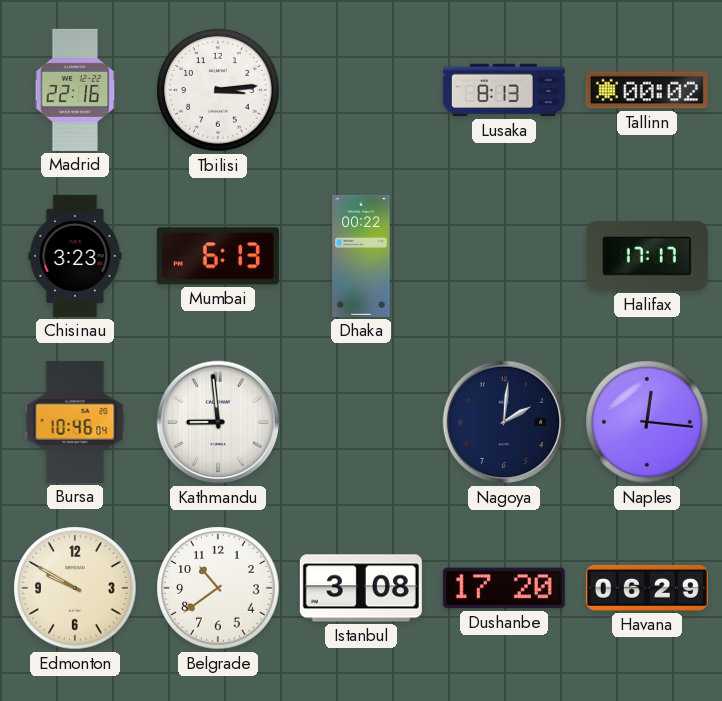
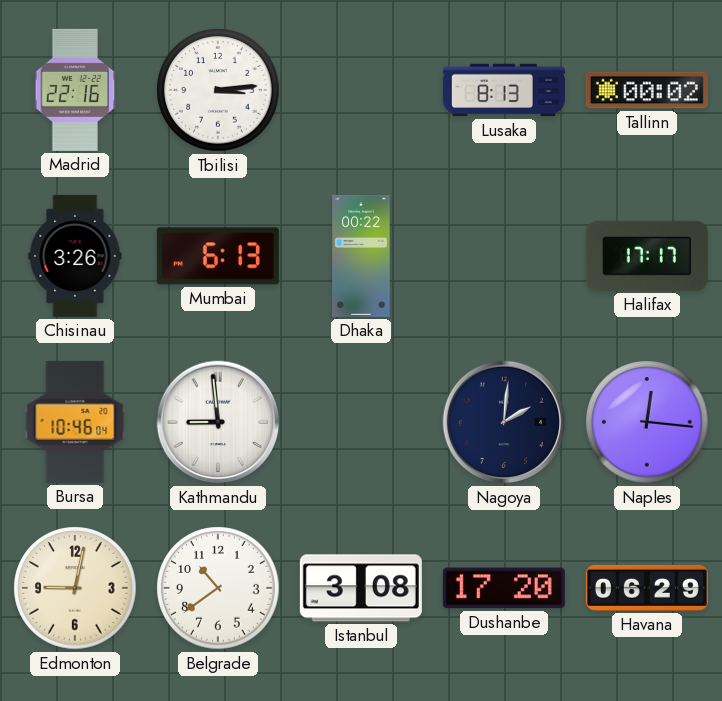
Chisinau: 3:23 -> 3:26 (75, 256)
Edmonton: 9:50 -> 9:02 (75, 588)
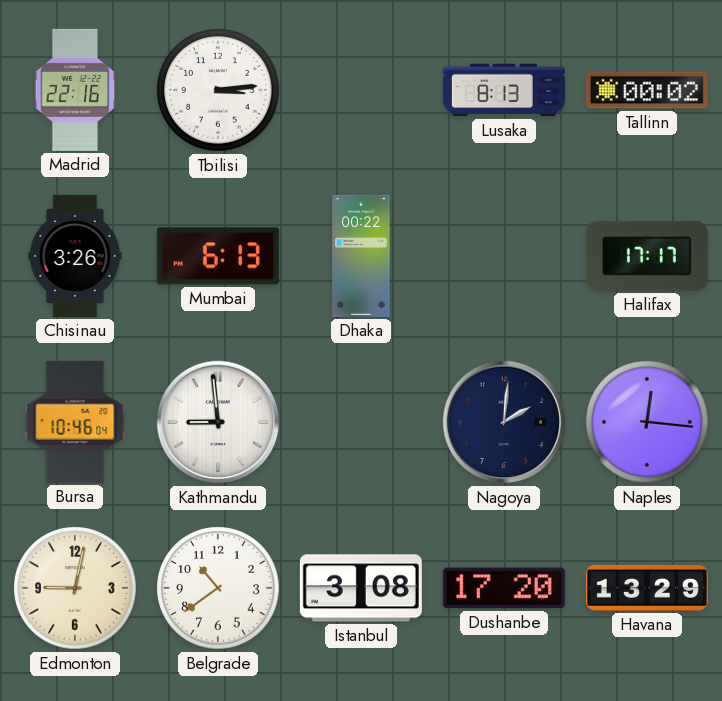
Havana: 06:29 -> 13:29 (647, 588)
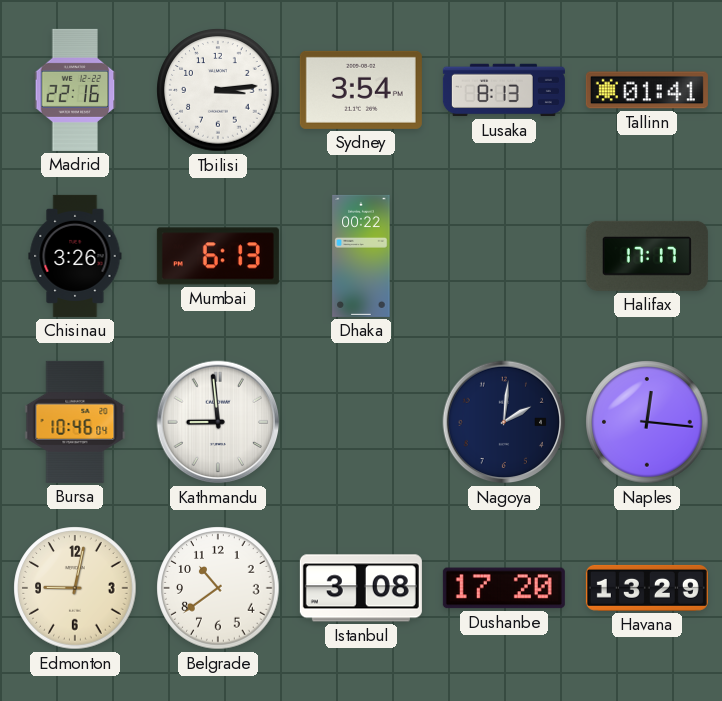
Sydney: none -> 3:54 (361, 90)
Tallinn: 00:02 -> 01:41 (647, 90)
